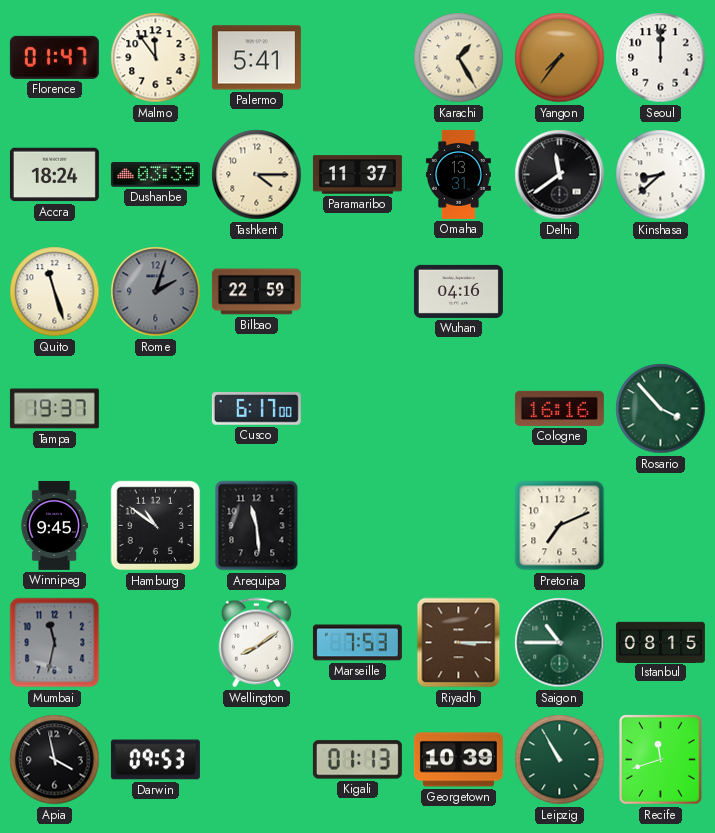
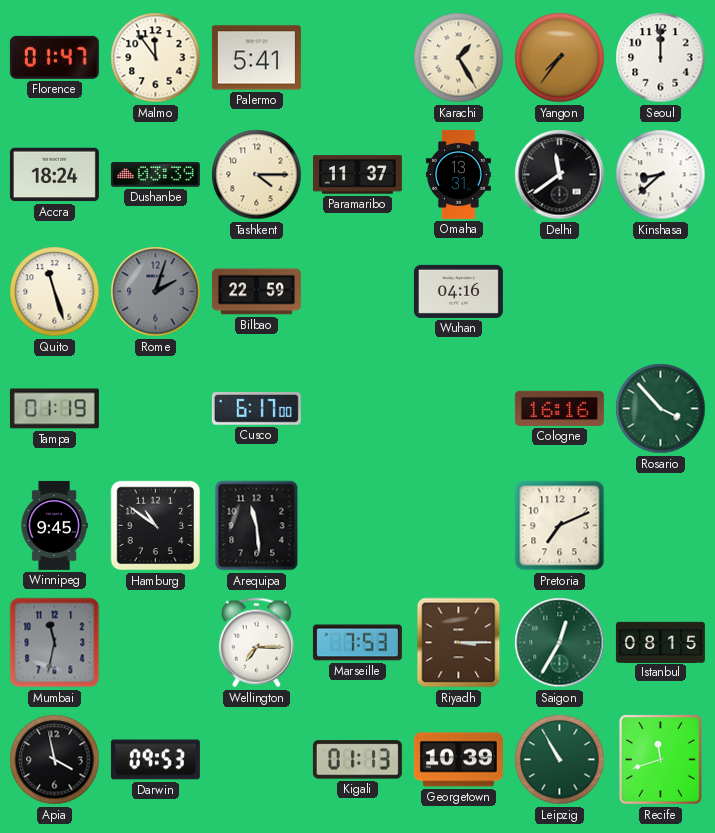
Tampa: 19:37 -> 01:19 (54, 409)
Wellington: 8:09 -> 7:15 (256, 643)
Saigon: 10:45 -> 12:35 (560, 643)
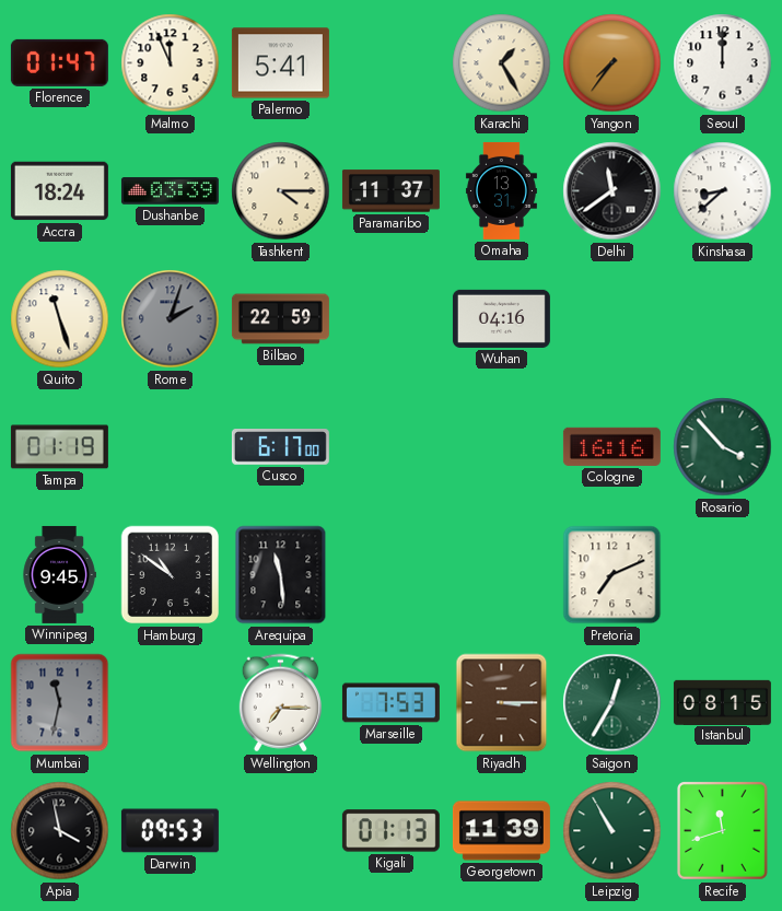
Malmo: 11:54 -> 11:56 (171, 63)
Georgetown: 10:39 -> 11:39 (501, 831)
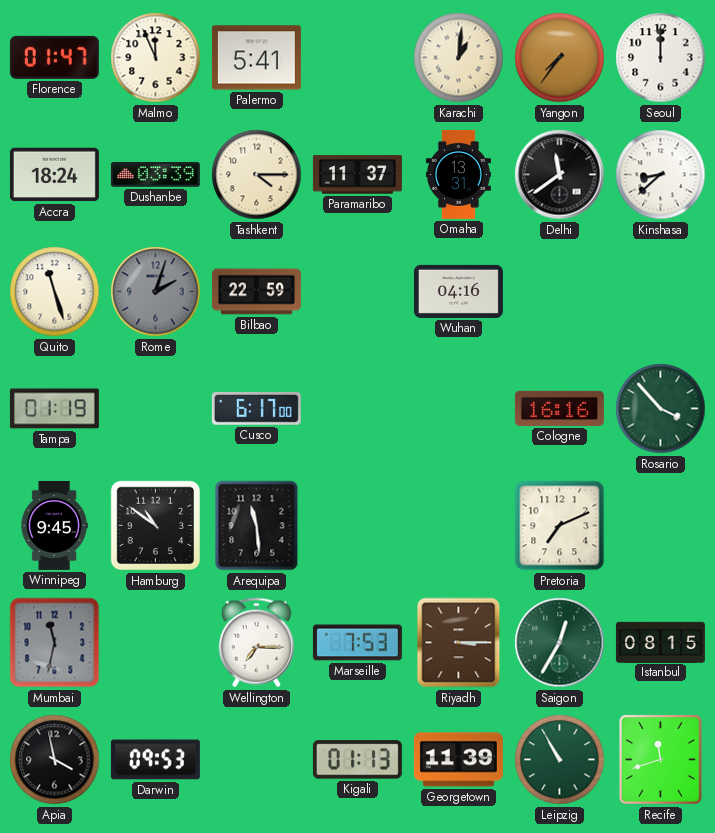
Karachi: 1:25 -> 1:01 (459, 58)
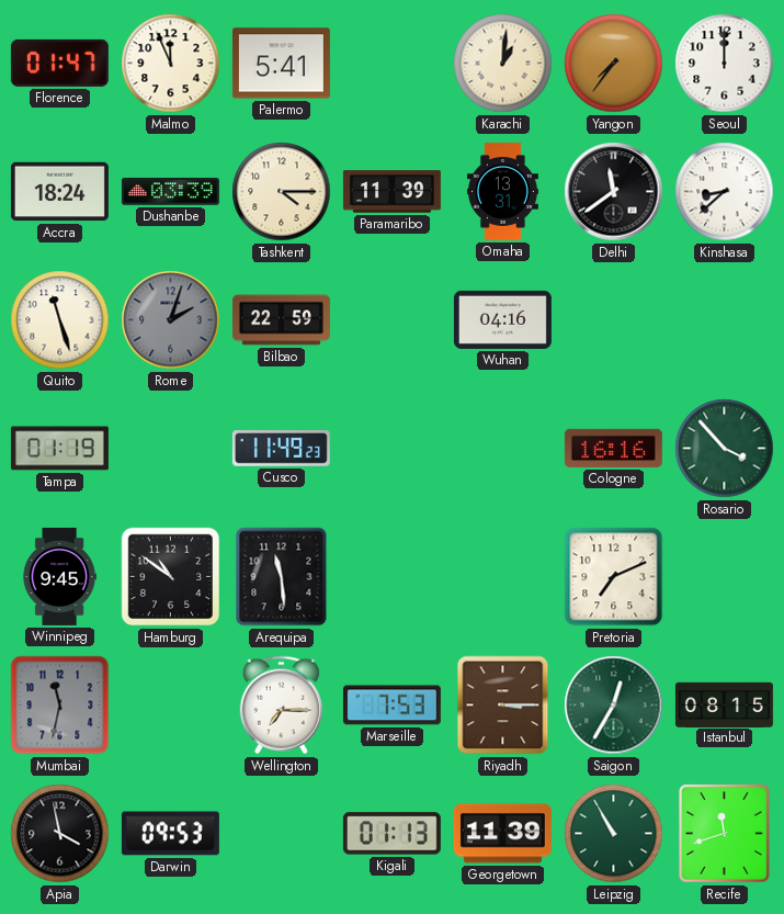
Paramaribo: 11:37 -> 11:39 (391, 192)
Cusco: 6:17 -> 11:49 (281, 449)
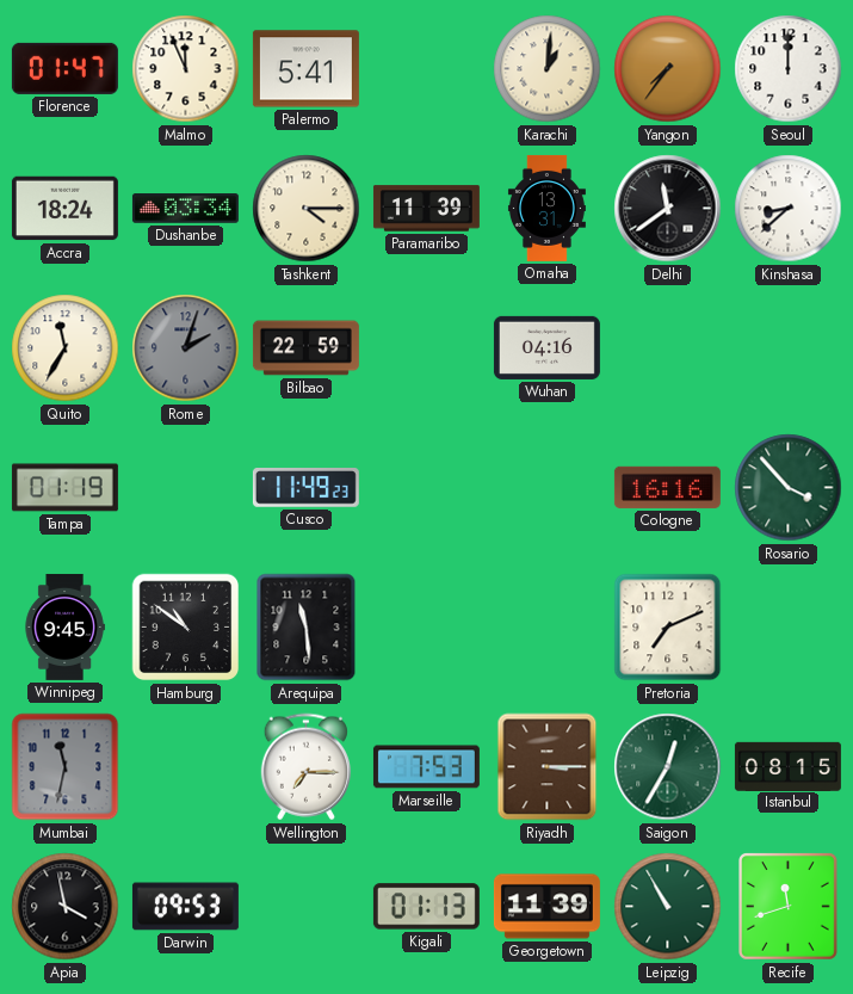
Dushanbe: 03:39 -> 03:34 (185, 209)
Quito: 11:27 -> 11:35 (66, 348)
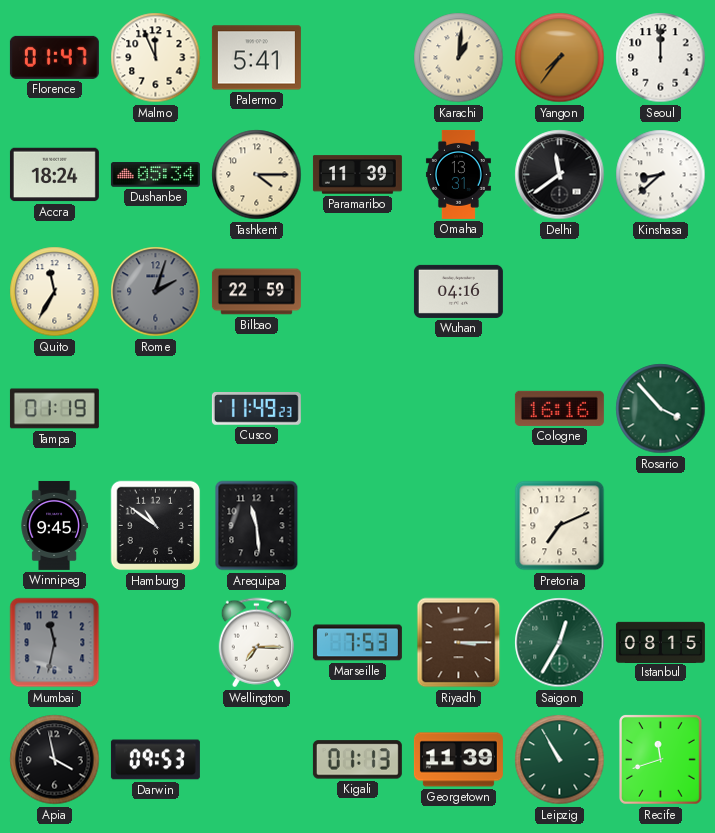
Dushanbe: 03:34 -> 05:34 (155, 175)
